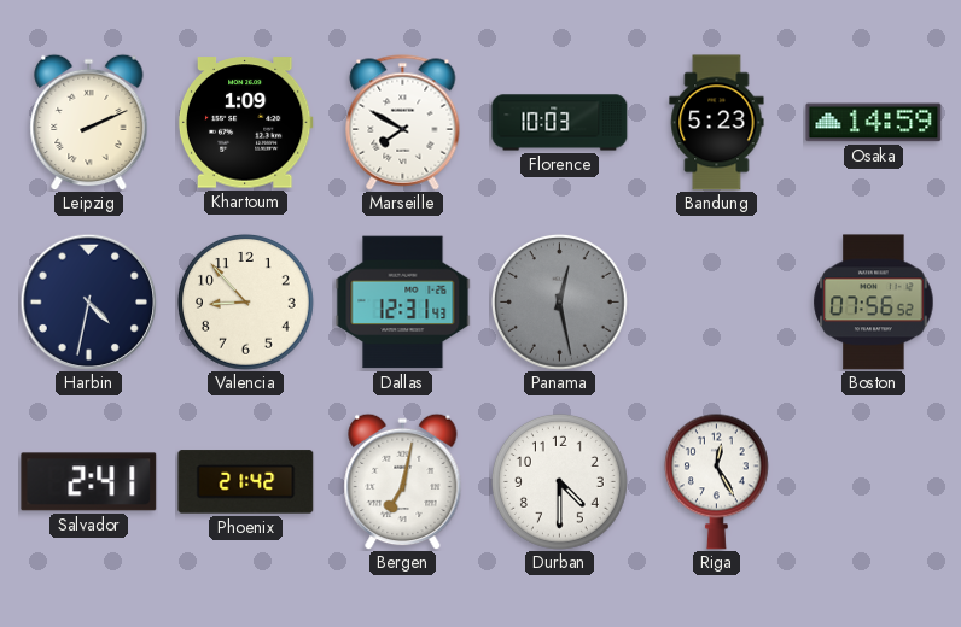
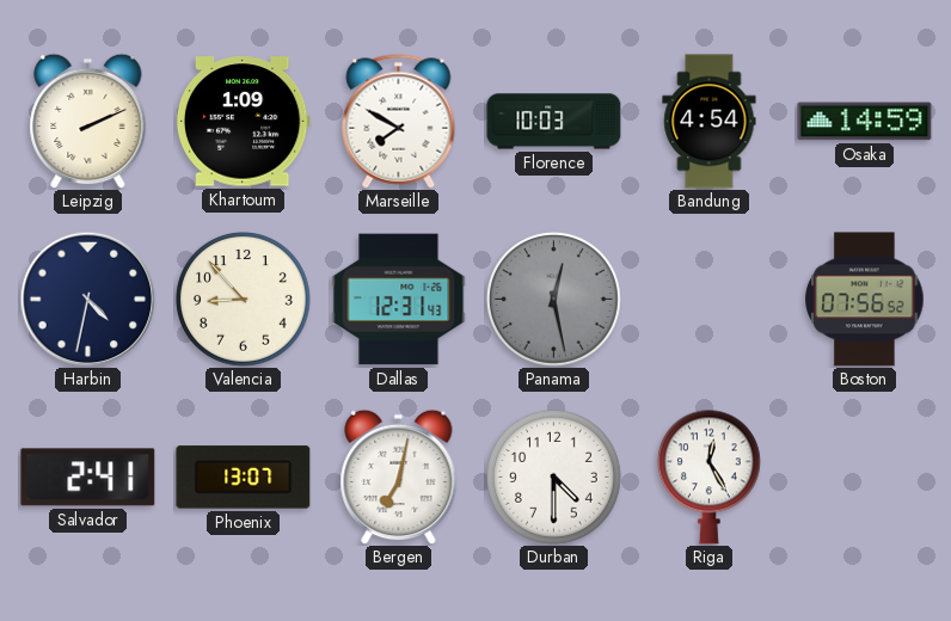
Bandung: 5:23 -> 4:54 (710, 122)
Phoenix: 21:42 -> 13:07 (244, 478)
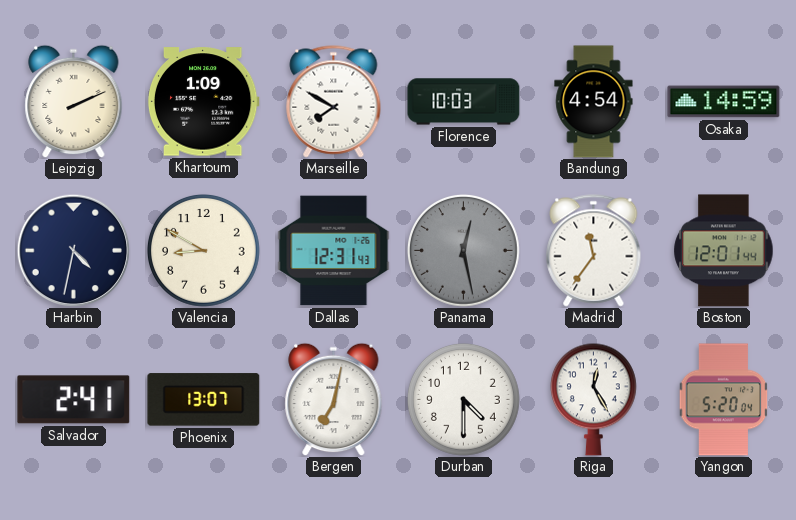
Valencia: 8:53 -> 8:50 (203, 250)
Madrid: none -> 11:36 (594, 251)
Boston: 07:56 -> 12:01 (724, 251)
Yangon: none -> 5:20 (724, 400)
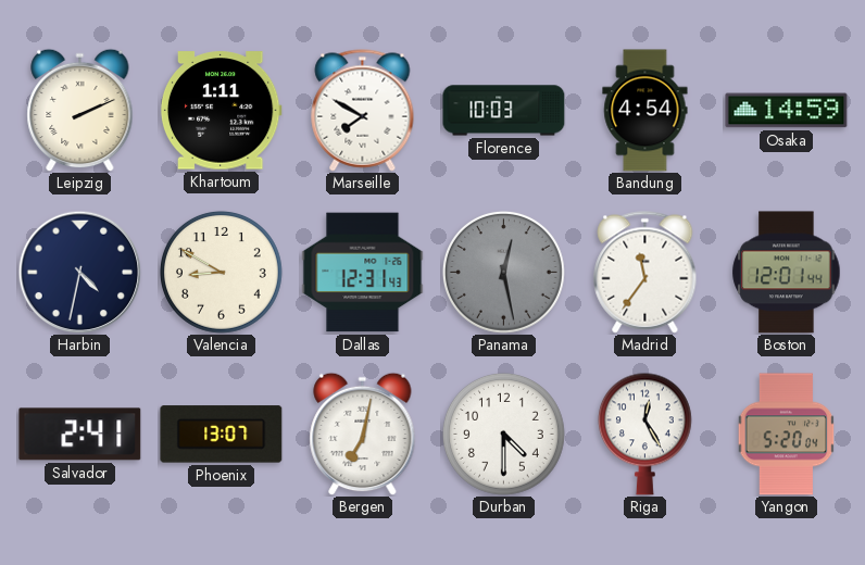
Khartoum: 1:09 -> 1:11 (221, 111)
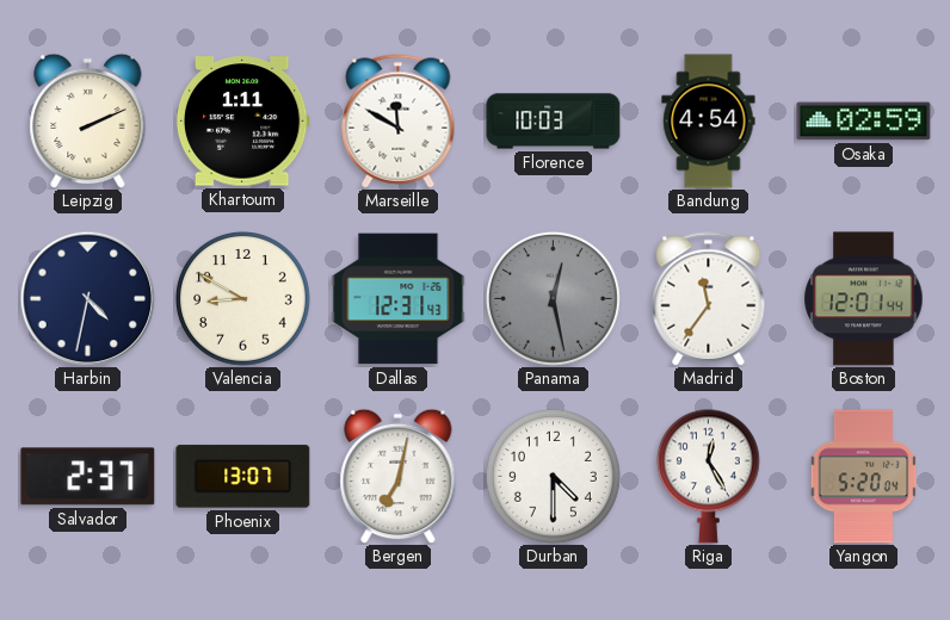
Marseille: 7:50 -> 11:50 (399, 122)
Osaka: 14:59 -> 02:59 (864, 122)
Salvador: 2:41 -> 2:37 (88, 477)
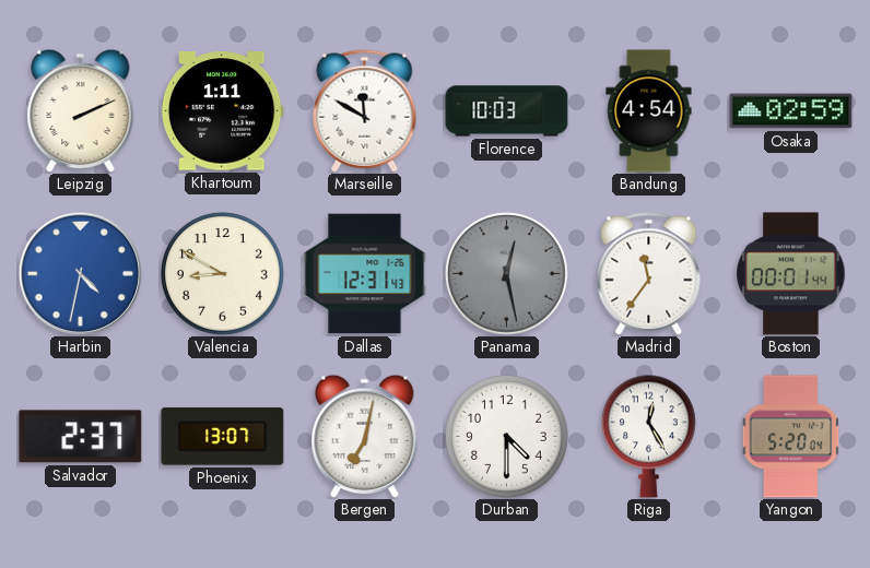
Harbin dial: navy -> blue (80, 273)
Boston: 12:01 -> 00:01 (791, 274)
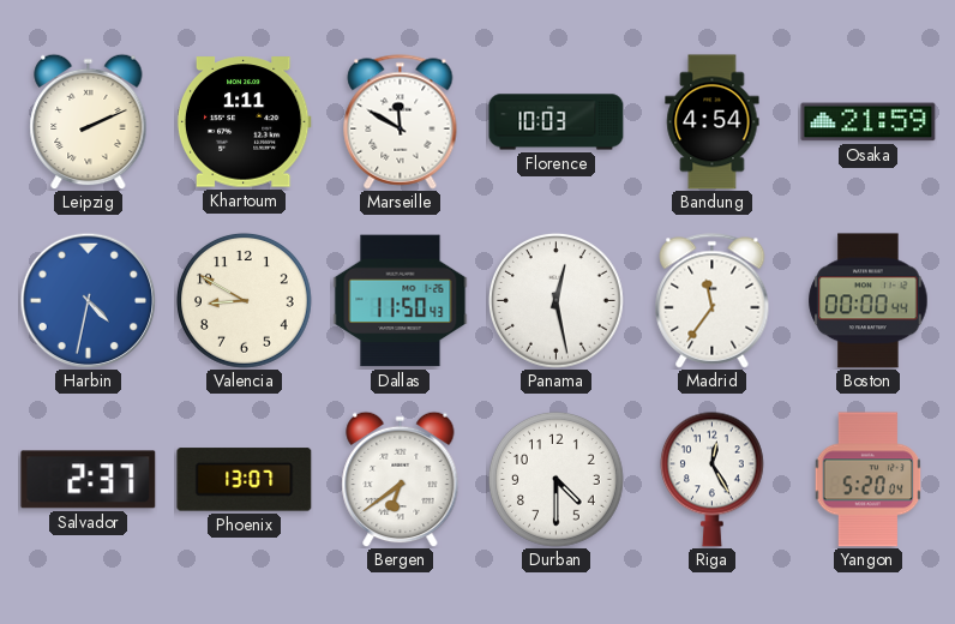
Osaka: 02:59 -> 21:59 (869, 122)
Dallas: 12:31 -> 11:50 (401, 301)
Panama dial: grey -> white (555, 300)
Boston: 00:01 -> 00:00 (869, 301)
Bergen: 7:02 -> 6:39 (401, 479)
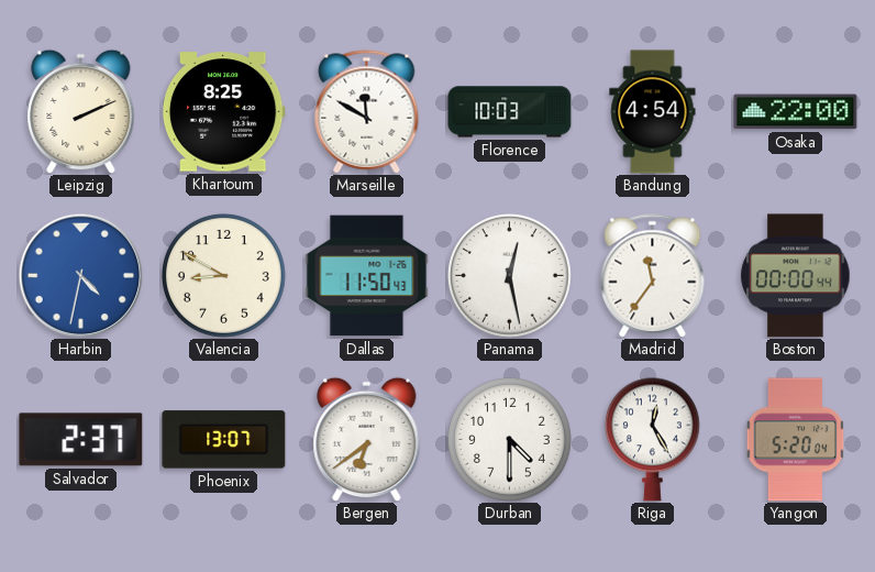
Khartoum: 1:11 -> 8:25 (223, 112)
Osaka: 21:59 -> 22:00 (796, 112)
